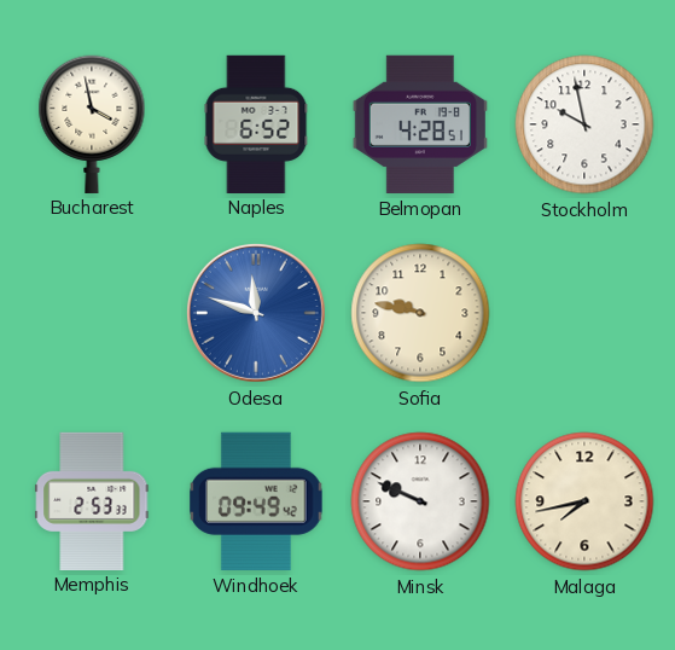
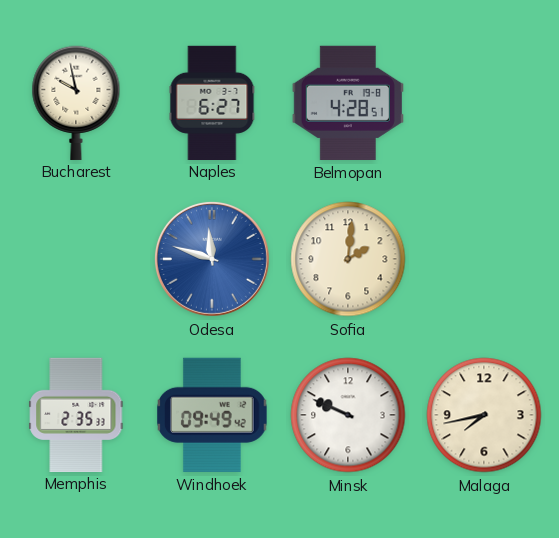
Bucharest: 3:58 -> 9:58 (76, 102)
Naples: 6:52 -> 6:27 (212, 102)
Stockholm: 9:58 -> none (584, 124)
Sofia: 9:47 -> 2:01 (348, 259)
Memphis: 2:53 -> 2:35 (76, 414)
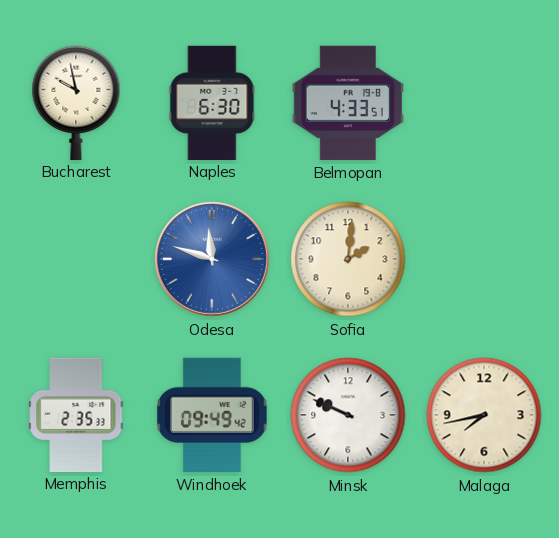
Naples: 6:27 -> 6:30 (212, 102)
Belmopan: 4:28 -> 4:33 (348, 103)
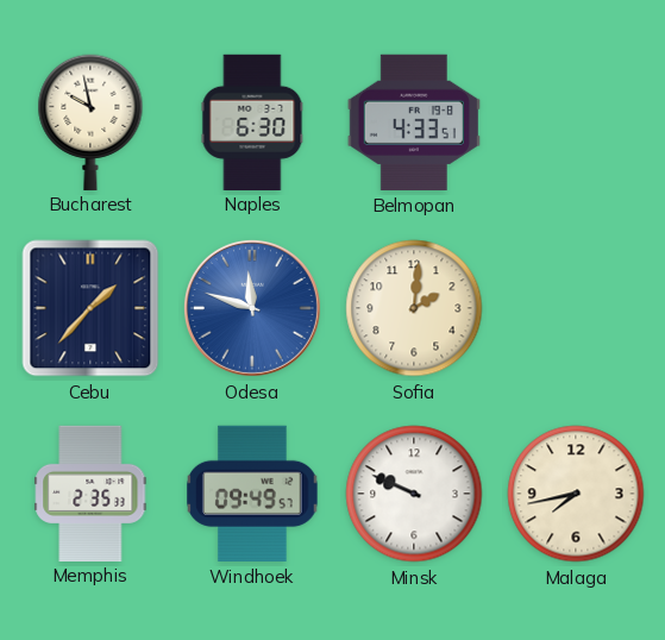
Cebu: none -> 1:37 (90, 308)
Windhoek: 09:49:42 -> 09:49:57 (252, 494)
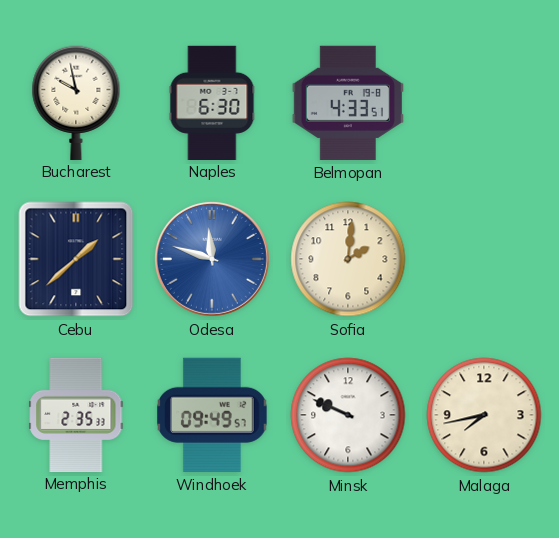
Cebu: 1:37 -> 1:38 (76, 259)
